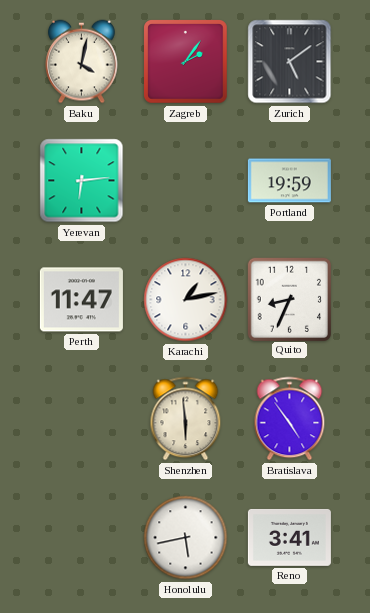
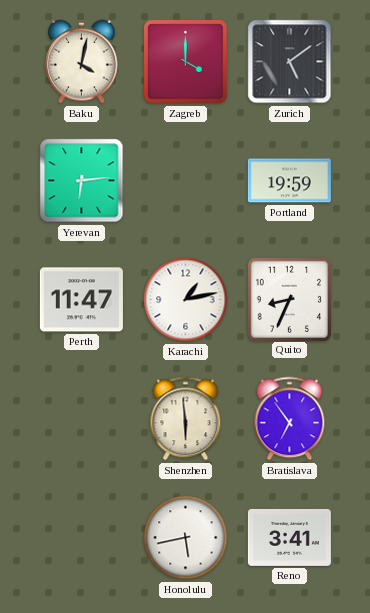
Zagreb: 2:06 -> 4:00 (186, 62)
Bratislava: 4:54 -> 6:54 (290, 419)
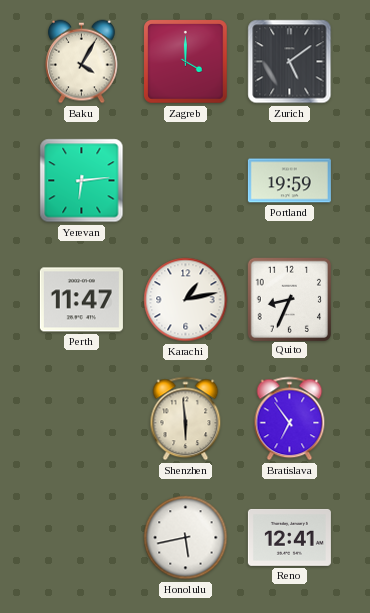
Baku: 4:02 -> 4:05 (82, 62)
Reno: 3:41 -> 12:41 (289, 537)
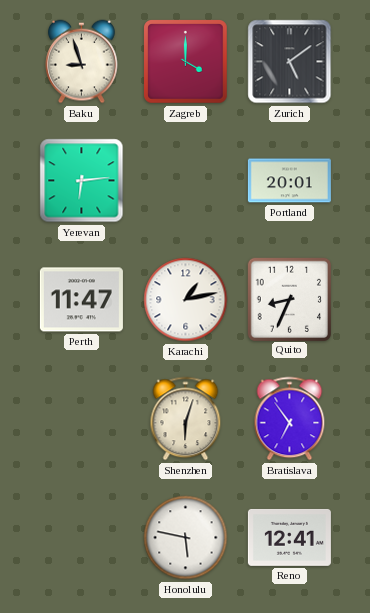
Baku: 4:05 -> 8:57 (82, 62)
Portland: 19:59 -> 20:01 (289, 181)
Shenzhen: 5:59 -> 6:03 (186, 419)
Honolulu: 5:43 -> 5:47 (186, 538)
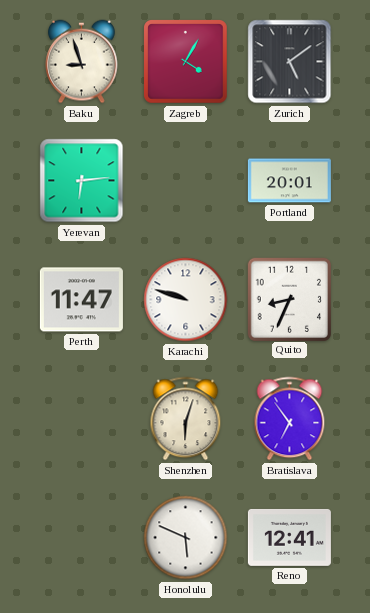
Zagreb: 4:00 -> 4:05 (186, 62)
Karachi: 1:13 -> 9:48 (186, 300)
Honolulu: 5:47 -> 5:49 (186, 538)
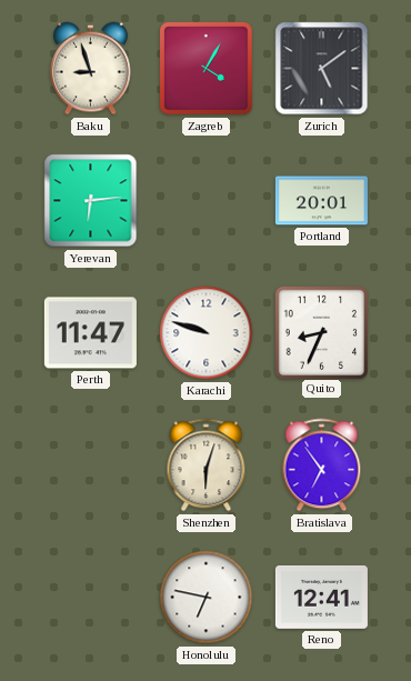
Honolulu: 5:49 -> 6:47 (207, 598)
